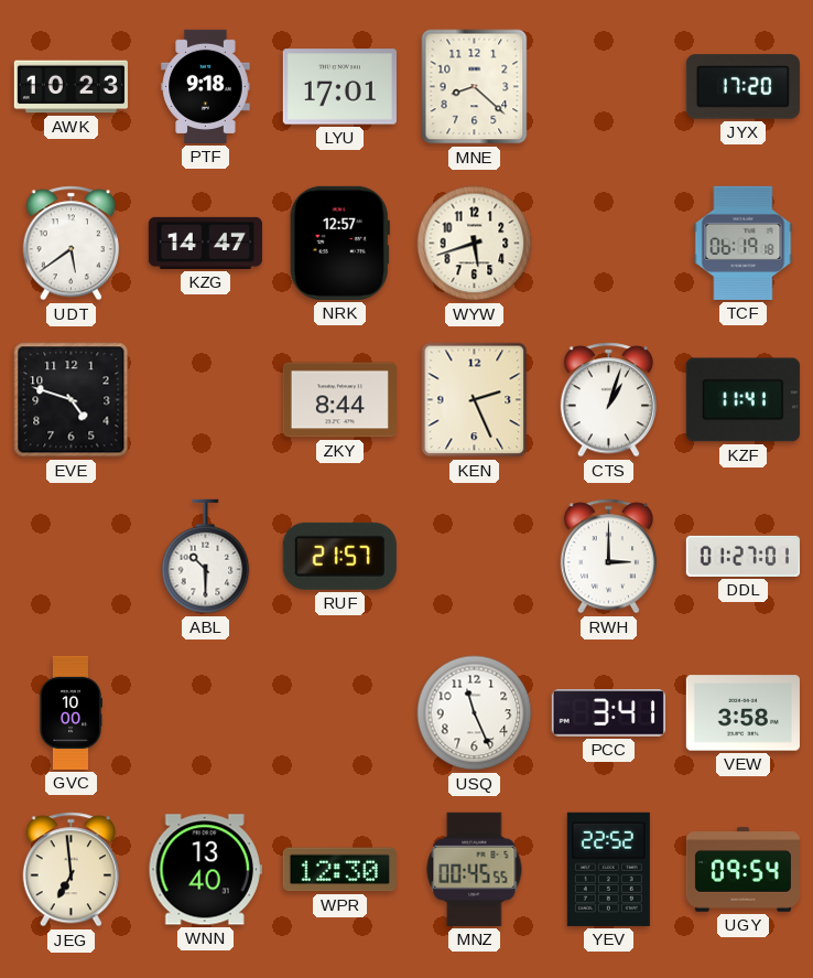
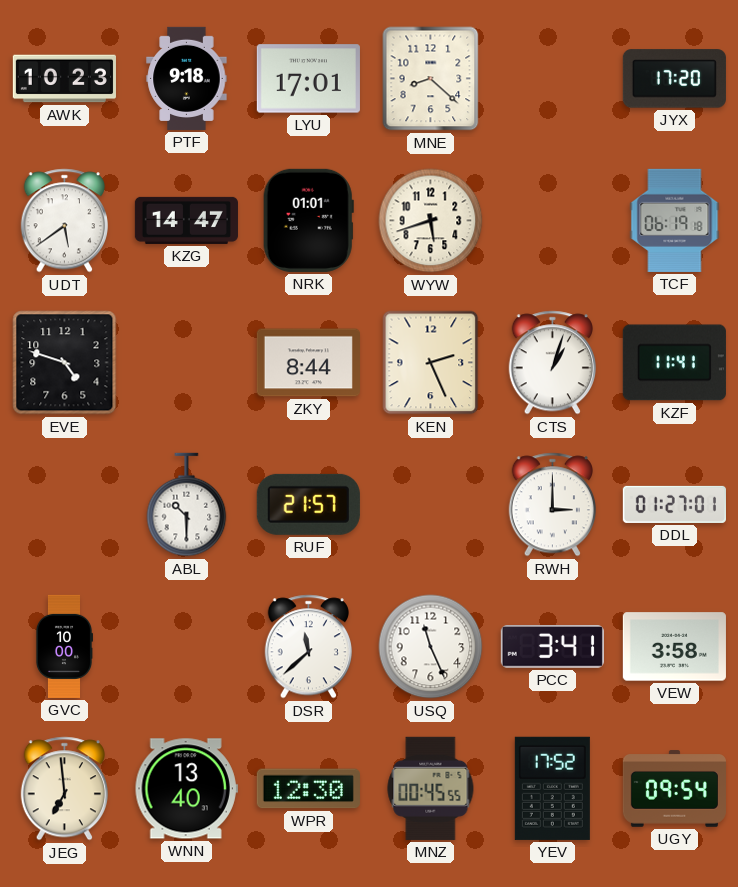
NRK: 12:57 -> 01:01 (308, 220)
DSR: none -> 11:38 (308, 647)
YEV: 22:52 -> 17:52 (552, 788)
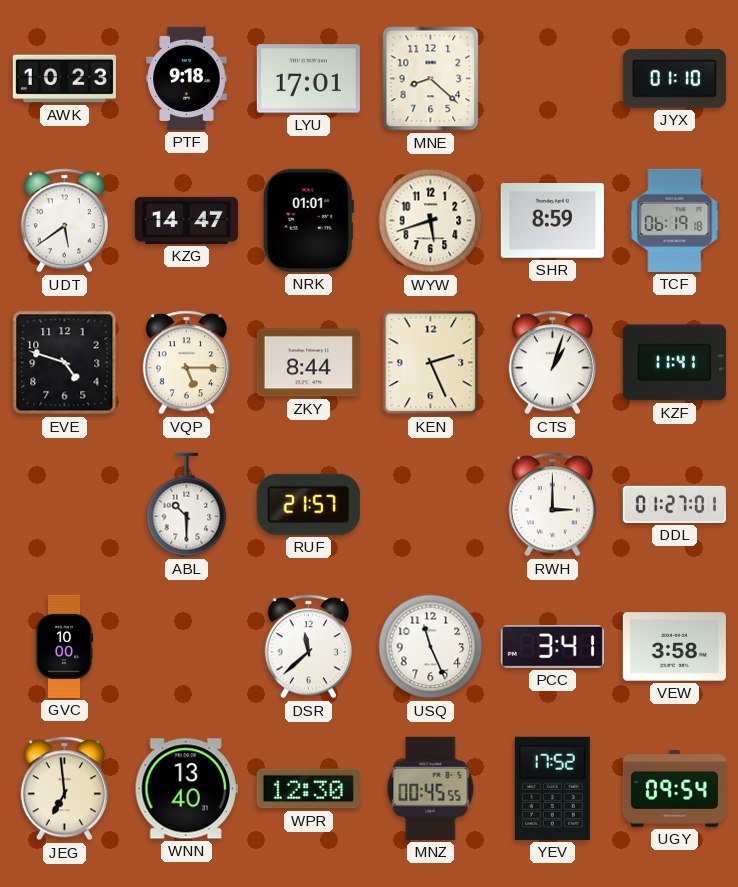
JYX: 17:20 -> 01:10 (674, 79)
SHR: none -> 8:59 (552, 221)
VQP: none -> 5:15 (186, 363)
